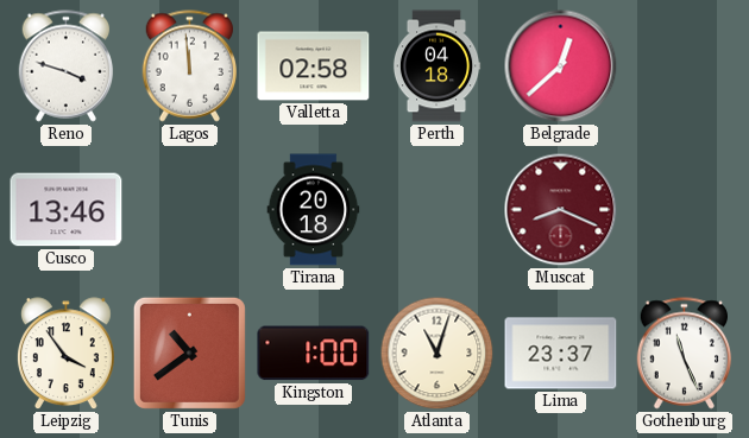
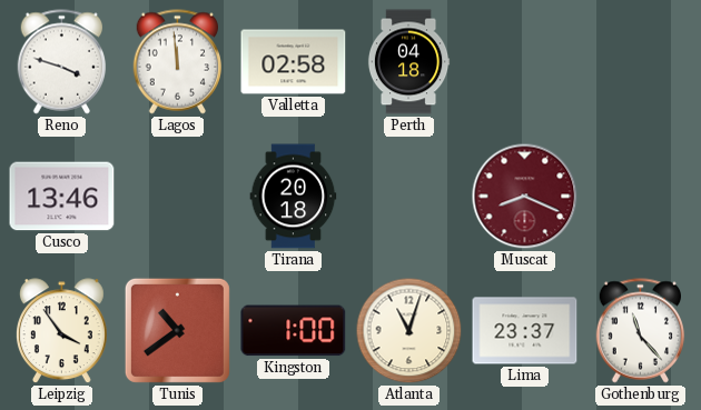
Belgrade: 12:38 -> none (561, 66)
Gothenburg: 11:26 -> 11:23 (641, 331)
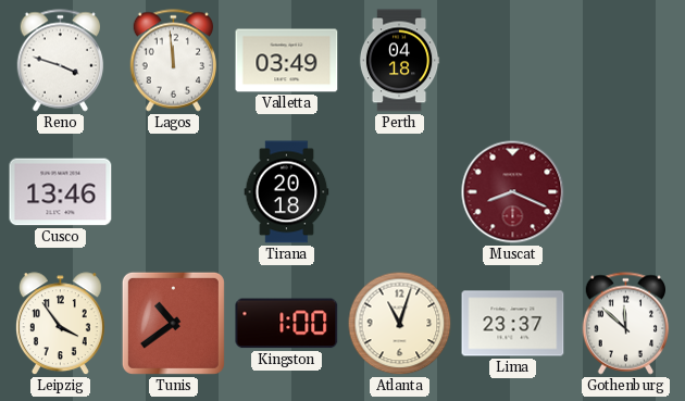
Valletta: 02:58 -> 03:49 (287, 61)
Gothenburg: 11:23 -> 11:52 (626, 324)
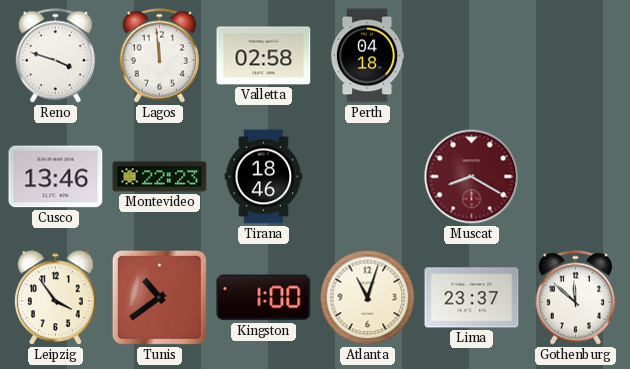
Valletta: 03:49 -> 02:58 (264, 56)
Montevideo: none -> 22:23 (160, 177)
Tirana: 20:18 -> 18:46 (264, 177)
Muscat: 8:19 -> 8:20 (472, 177)
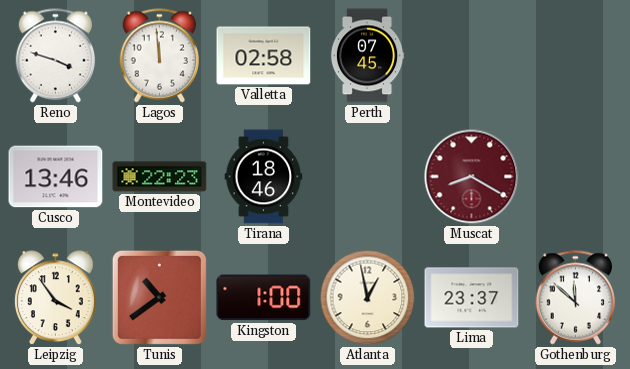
Perth: 04:18 -> 07:45 (367, 56)
Atlanta: 11:03 -> 12:58 (368, 298)
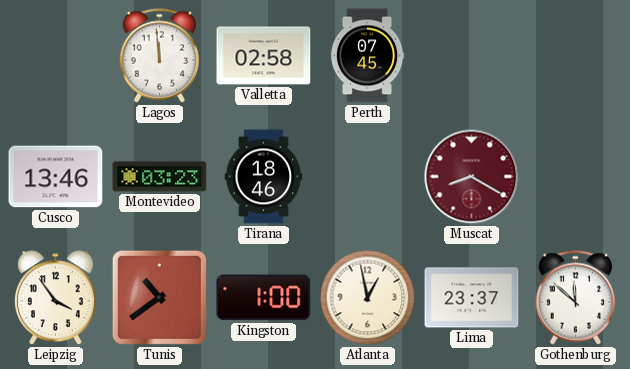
Reno: 3:48 -> none (56, 56)
Montevideo: 22:23 -> 03:23 (160, 177)
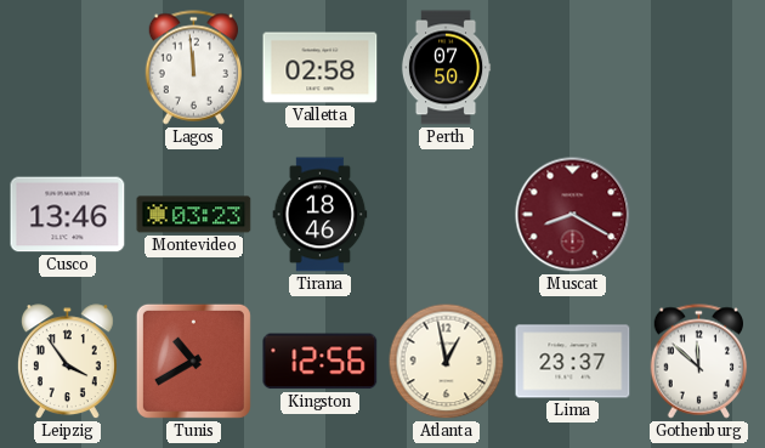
Perth: 07:45 -> 07:50 (446, 68)
Tunis: 10:39 -> 10:40 (193, 361)
Kingston: 1:00 -> 12:56 (321, 362)
